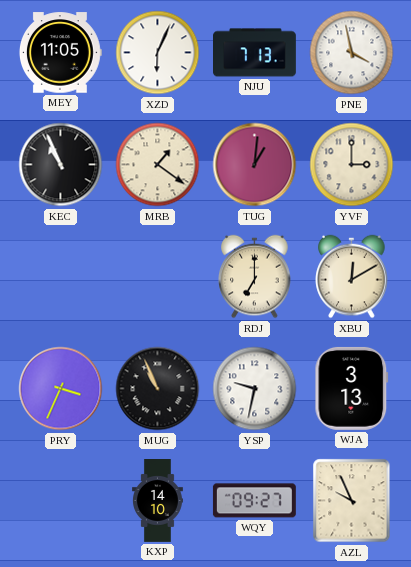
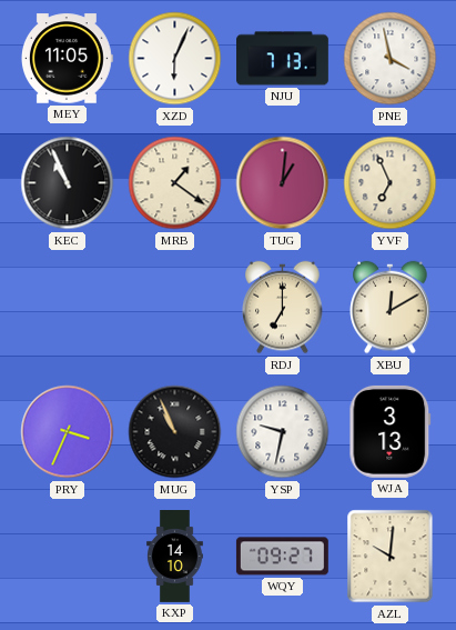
YVF: 3:00 -> 6:56 (391, 183)
AZL: 9:56 -> 10:01 (391, 557)
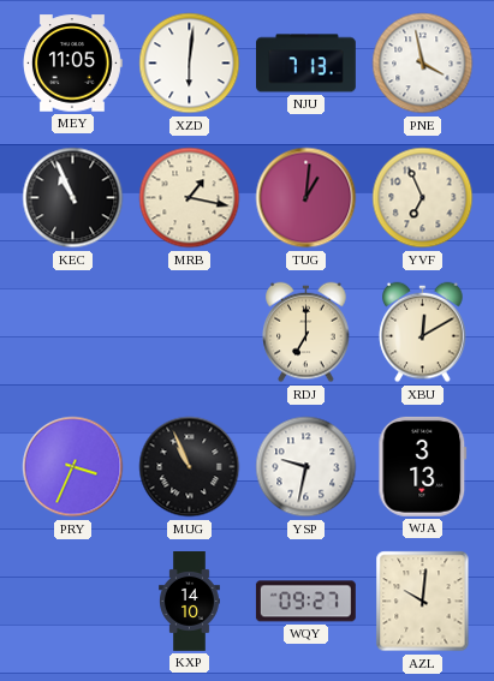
XZD: 6:04 -> 6:01 (190, 64)
MRB: 1:21 -> 1:17 (190, 198)
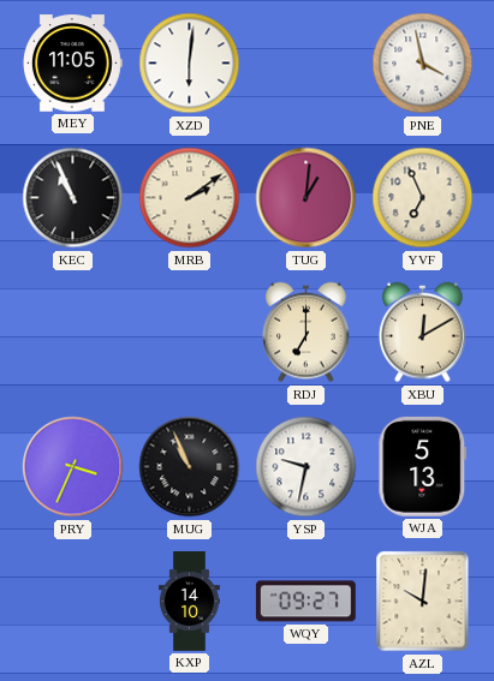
NJU: 7:13 -> none (306, 64)
MRB: 1:17 -> 2:09 (190, 198)
WJA: 3:13 -> 5:13 (423, 466)
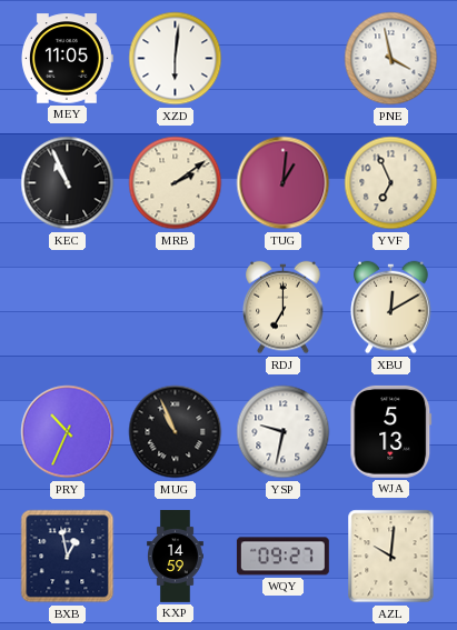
PRY: 3:34 -> 10:34 (68, 432)
BXB: none -> 12:58 (68, 557)
KXP: 14:10 -> 14:59 (176, 557)
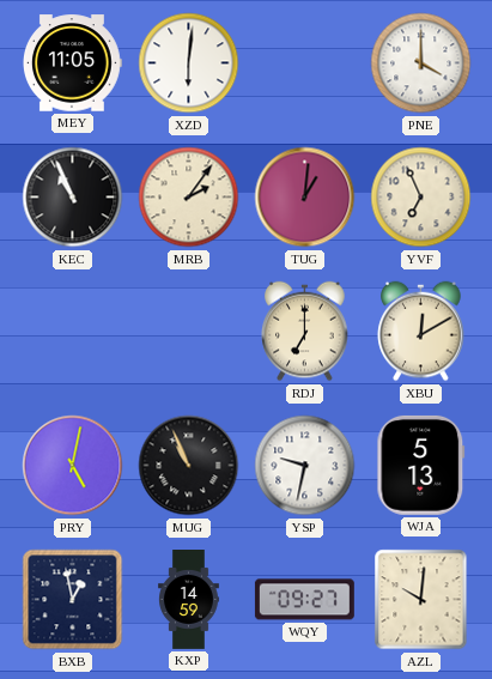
PNE: 3:58 -> 4:00 (421, 63)
MRB: 2:09 -> 2:06 (189, 198)
PRY: 10:34 -> 5:02 (73, 466)
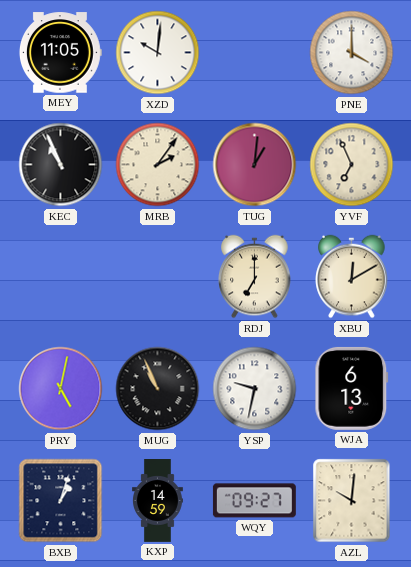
XZD: 6:01 -> 10:01 (158, 53)
WJA: 5:13 -> 6:13 (352, 388)
BXB: 12:58 -> 1:03 (61, 501)
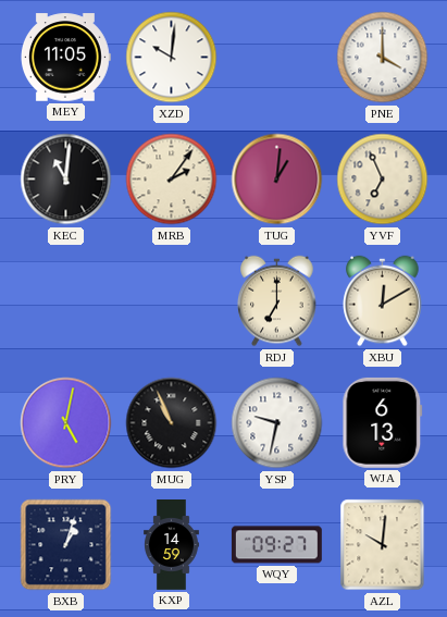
KEC: 10:56 -> 11:01 (66, 180)
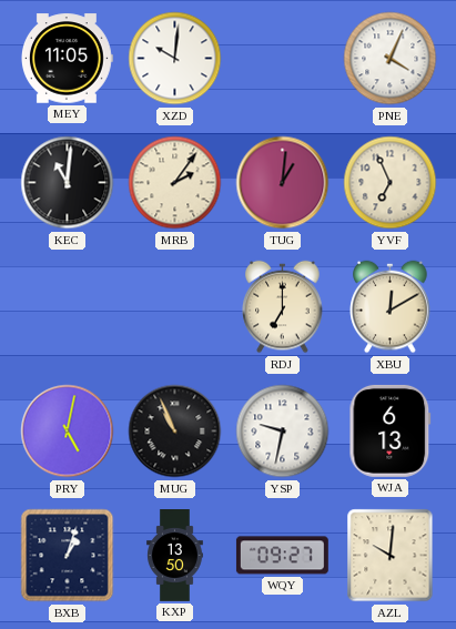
PNE: 4:00 -> 4:04 (391, 59)
KXP: 14:59 -> 13:50 (175, 556)
